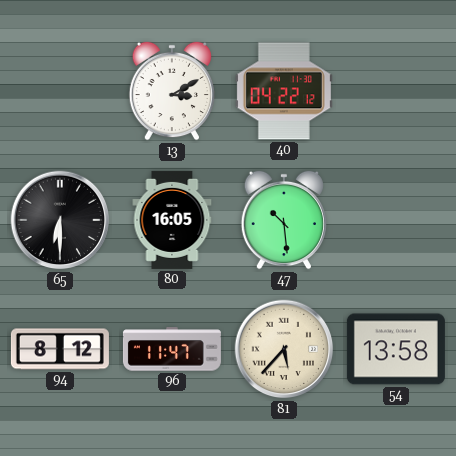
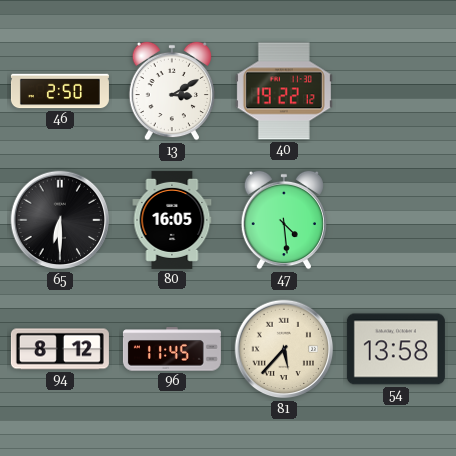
46: none -> 2:50 (60, 91)
40: 04:22 -> 19:22 (284, 91)
47: 10:29 -> 4:29 (284, 220)
96: 11:47 -> 11:45 (172, 349)
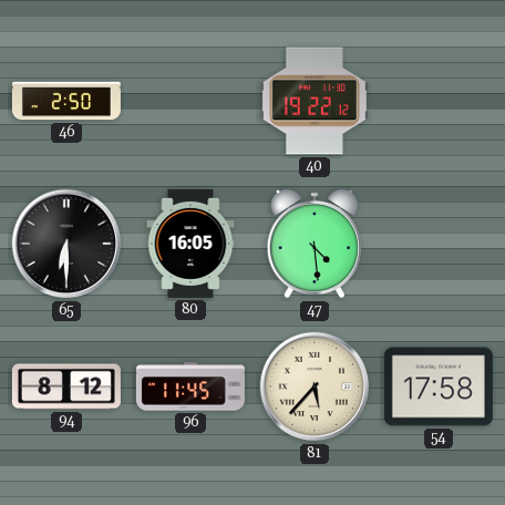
13: 3:10 -> none (172, 91)
54: 13:58 -> 17:58 (439, 387)
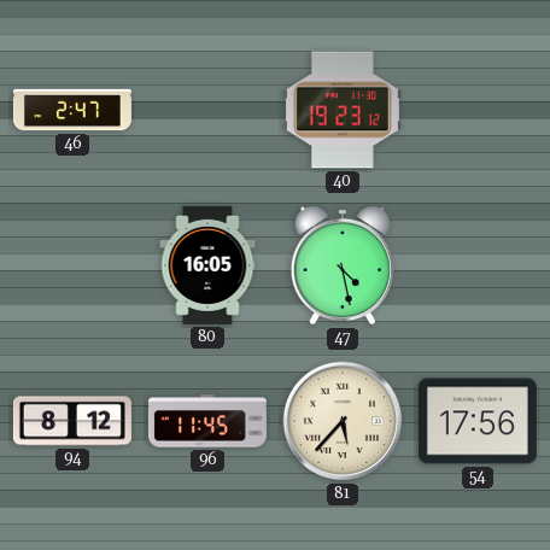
46: 2:50 -> 2:47 (72, 110)
40: 19:22 -> 19:23 (343, 110)
65: 6:30 -> none (66, 244)
47: 4:29 -> 4:28 (343, 265)
54: 17:58 -> 17:56 (478, 421)
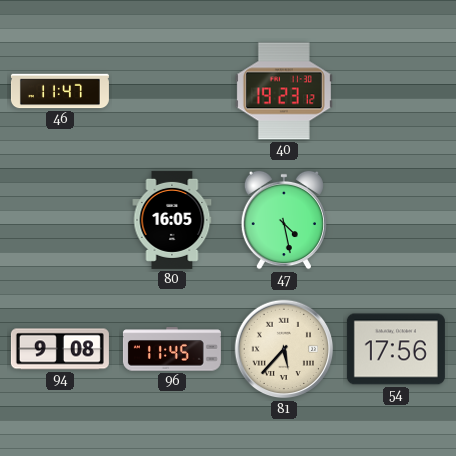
46: 2:47 -> 11:47 (60, 91)
94: 8:12 -> 9:08 (60, 349)
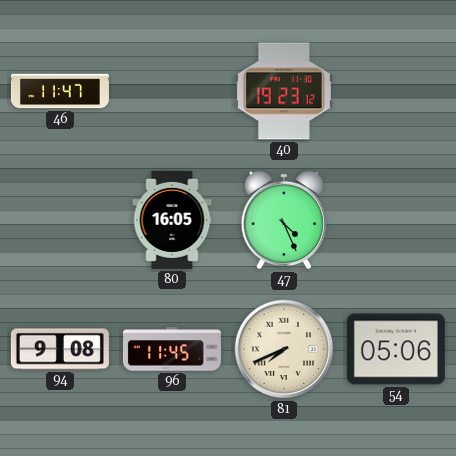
47: 4:28 -> 4:26 (284, 220)
81: 5:37 -> 7:41 (284, 349)
54: 17:56 -> 05:06 (396, 349)
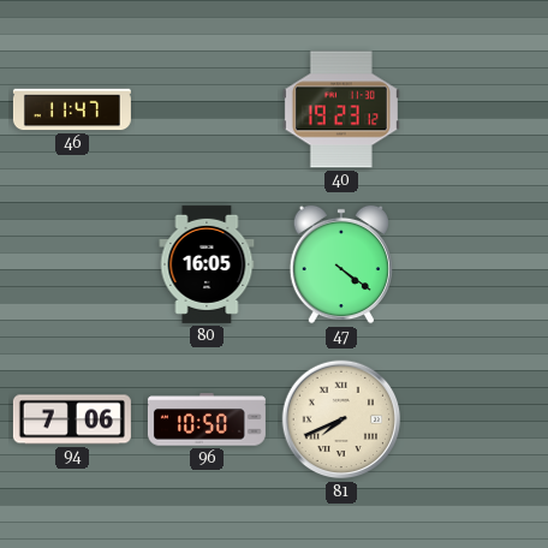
47: 4:26 -> 4:21 (341, 264)
94: 9:08 -> 7:06 (72, 419)
96: 11:45 -> 10:50 (207, 419)
54: 05:06 -> none (396, 349)
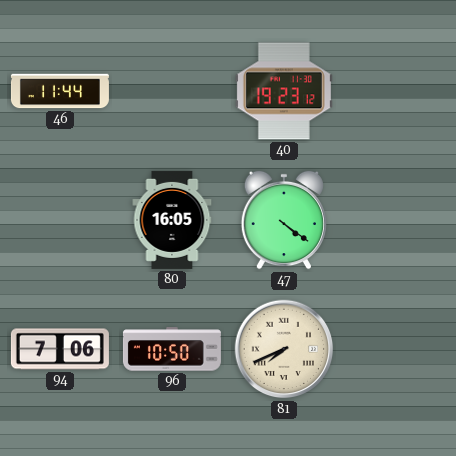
46: 11:47 -> 11:44 (60, 91)
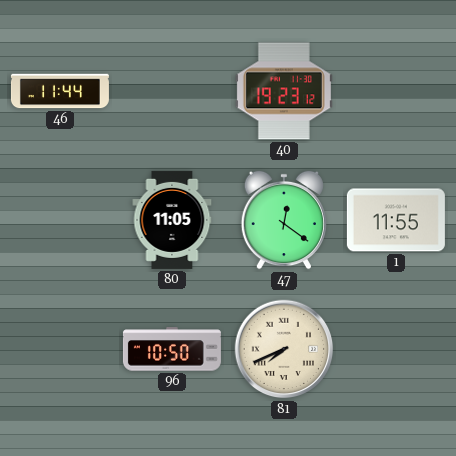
80: 16:05 -> 11:05 (172, 220)
47: 4:21 -> 12:21 (284, 220)
1: none -> 11:55 (396, 220)
94: 7:06 -> none (60, 349)
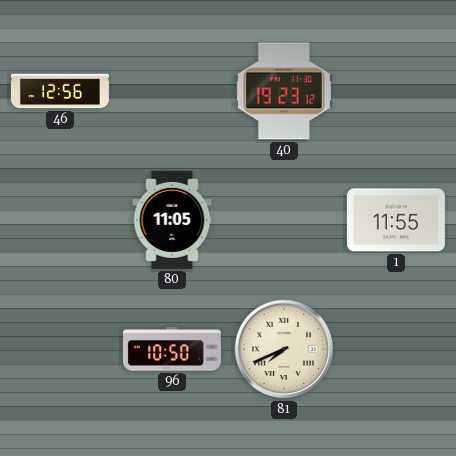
46: 11:44 -> 12:56 (60, 91)
47: 12:21 -> none (284, 220)
